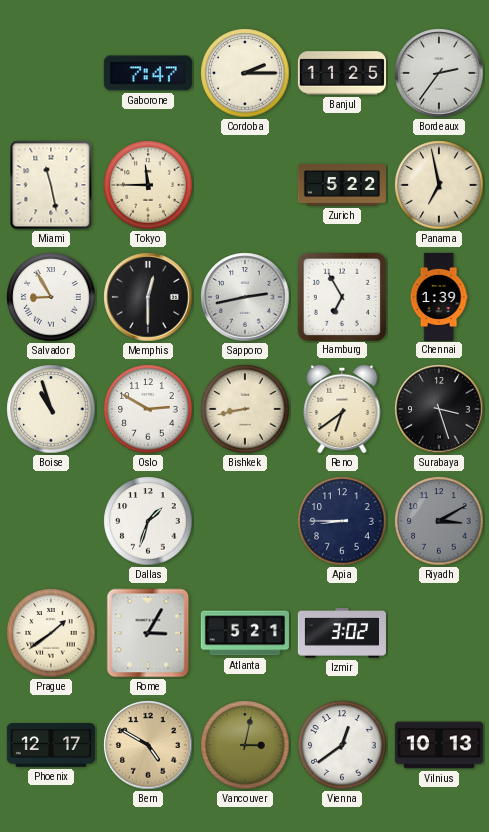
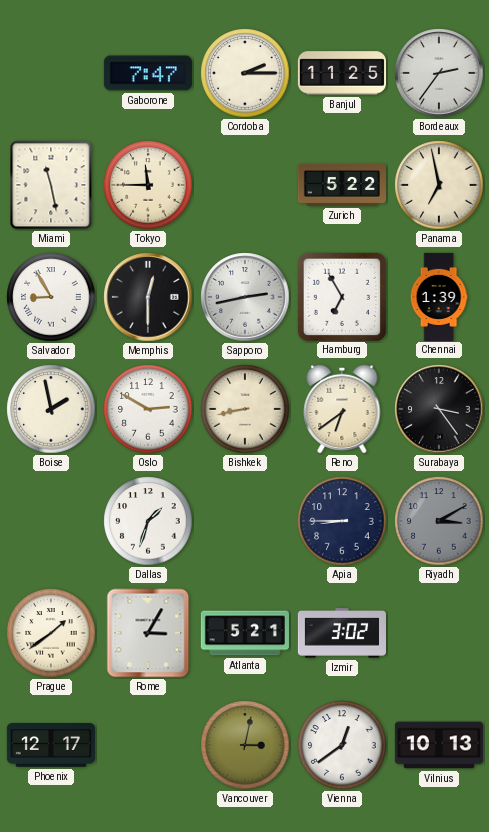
Boise: 10:57 -> 1:58 (51, 409)
Surabaya: 3:27 -> 3:24 (439, 409)
Bern: 4:50 -> none (148, 745)
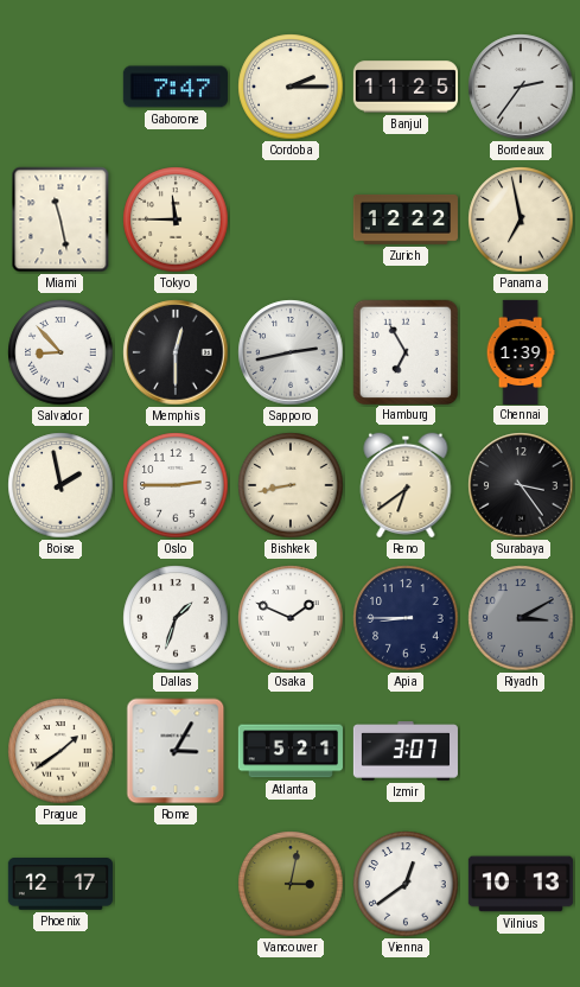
Zurich: 5:22 -> 12:22 (406, 219)
Salvador: 8:55 -> 8:53 (60, 352)
Oslo: 2:50 -> 2:45 (176, 485)
Osaka: none -> 1:49 (291, 618)
Izmir: 3:02 -> 3:07 (406, 751)
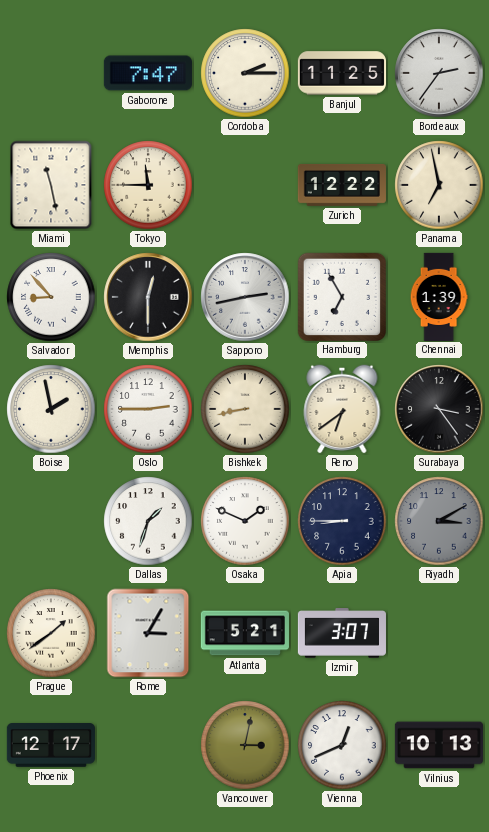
Vienna: 12:39 -> 12:41 (342, 745)
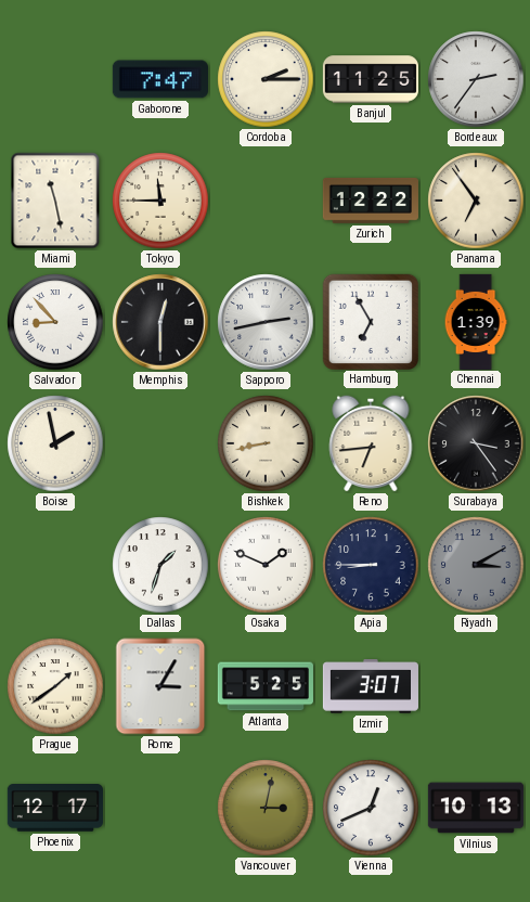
Panama: 6:58 -> 6:54 (476, 201)
Oslo: 2:45 -> none (148, 409)
Reno: 6:39 -> 6:44 (371, 443)
Atlanta: 5:21 -> 5:25 (266, 686)
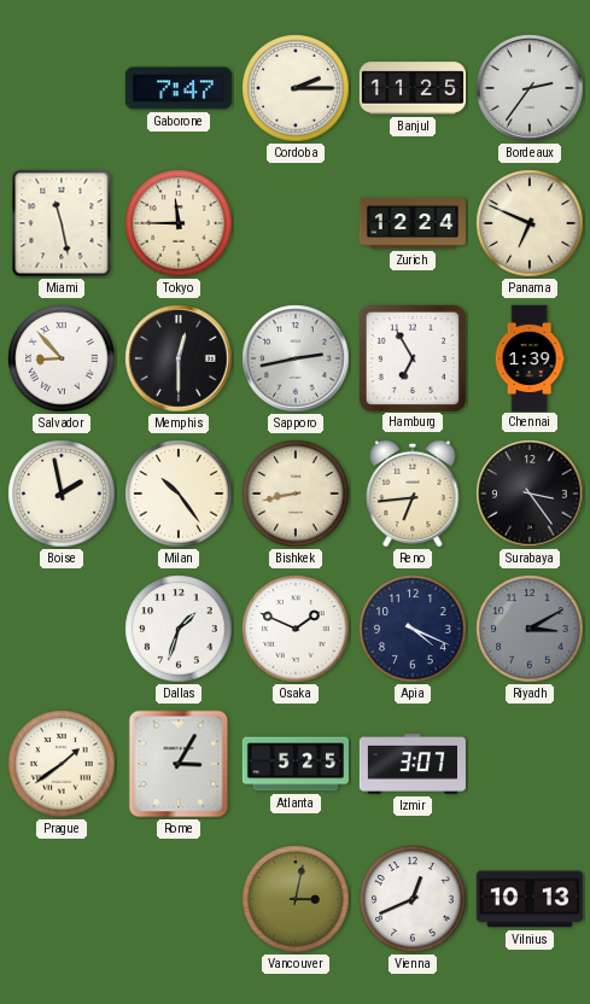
Zurich: 12:22 -> 12:24 (413, 223)
Panama: 6:54 -> 6:49 (530, 223)
Milan: none -> 10:24 (179, 494)
Apia: 8:45 -> 4:19 (413, 629)
Phoenix: 12:17 -> none (55, 808)
